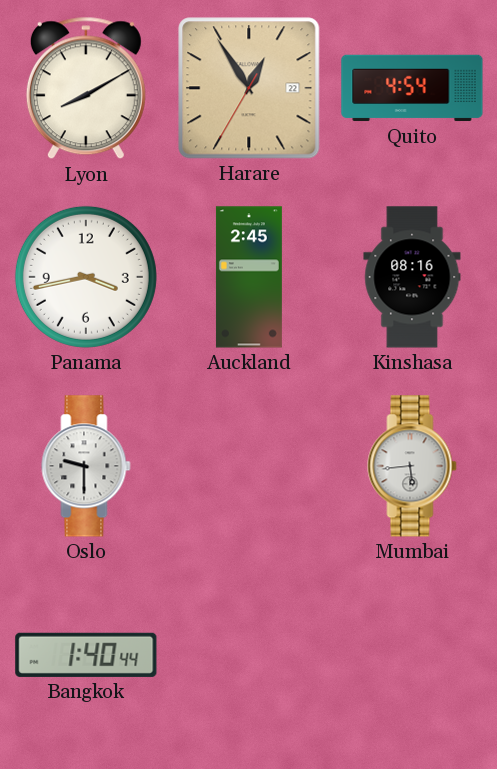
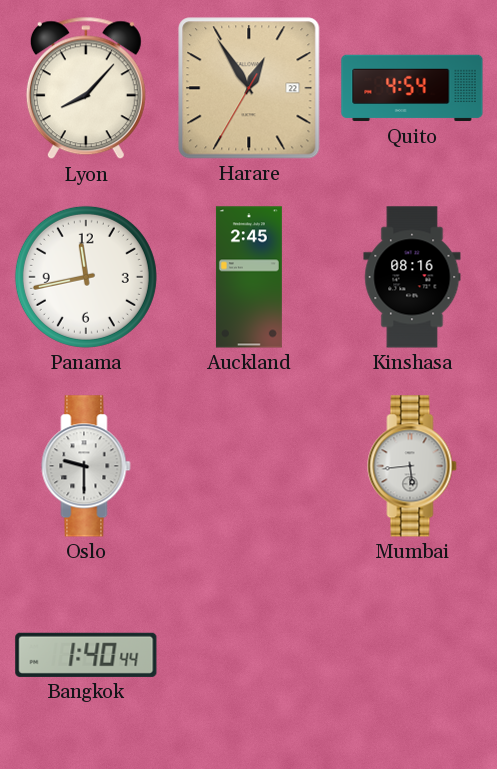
Lyon: 8:10 -> 8:07 (86, 88)
Panama: 3:43 -> 11:43 (86, 277)
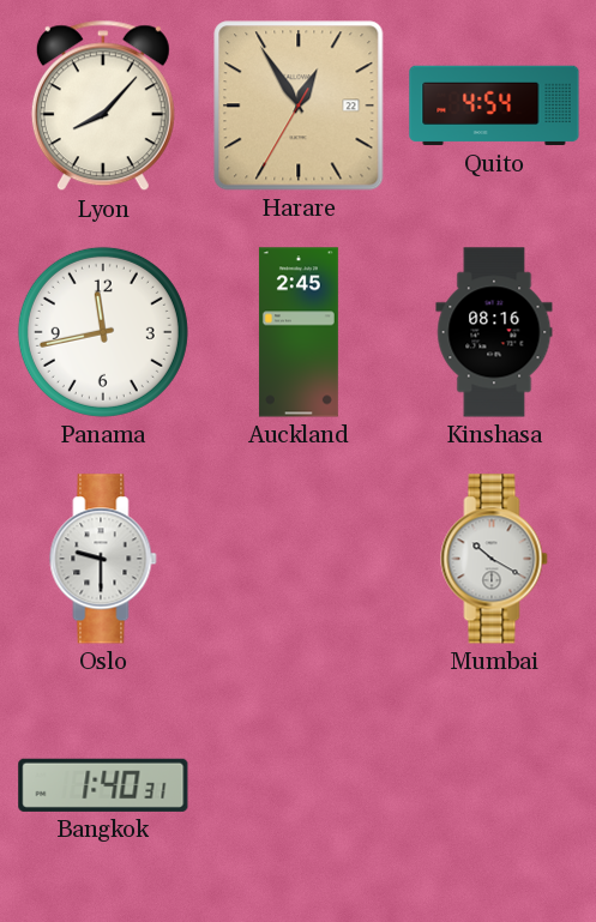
Mumbai: 5:44 -> 10:20 (494, 559)
Bangkok: 1:40:44 -> 1:40:31 (103, 785)
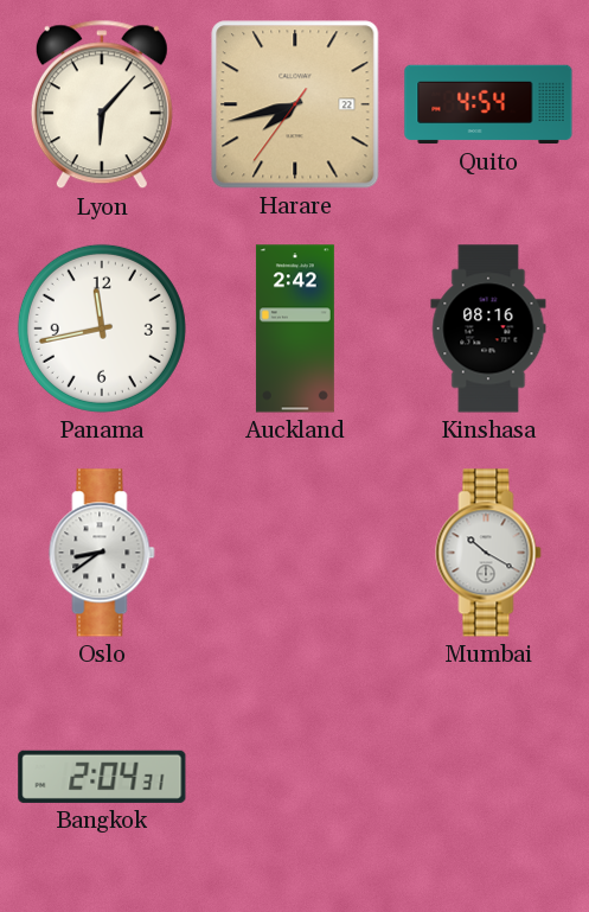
Lyon: 8:07 -> 6:07 (102, 104)
Harare: 12:54 -> 7:42 (295, 104)
Auckland: 2:45 -> 2:42 (295, 329)
Oslo: 9:30 -> 8:39 (102, 553)
Bangkok: 1:40 -> 2:04 (102, 777)
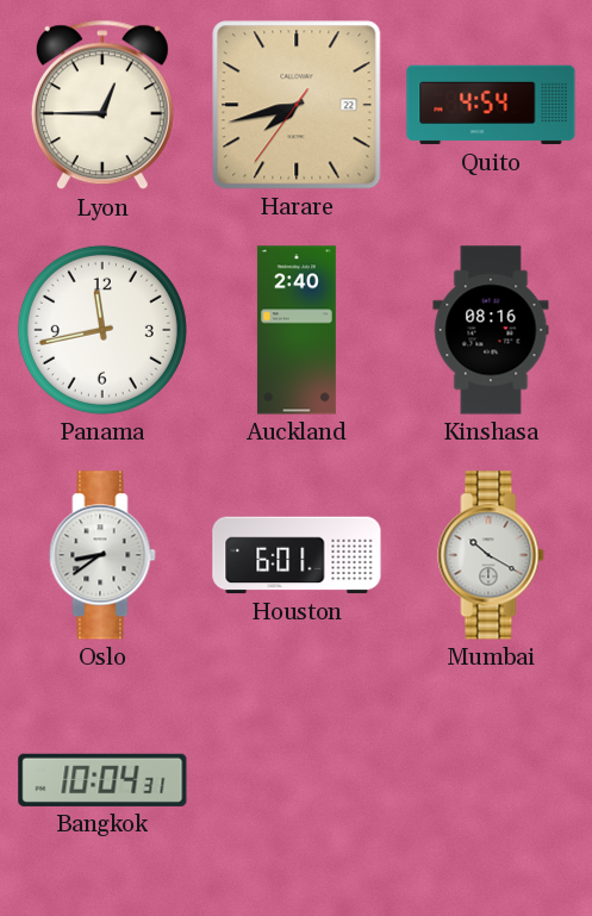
Lyon: 6:07 -> 12:45 (102, 105)
Auckland: 2:42 -> 2:40 (297, 330)
Houston: none -> 6:01 (297, 555)
Bangkok: 2:04 -> 10:04 (102, 780)
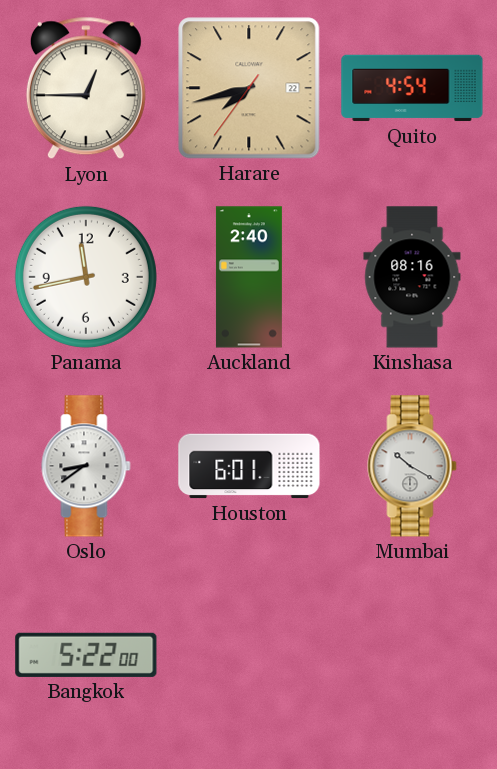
Bangkok: 10:04 -> 5:22 (86, 655)
